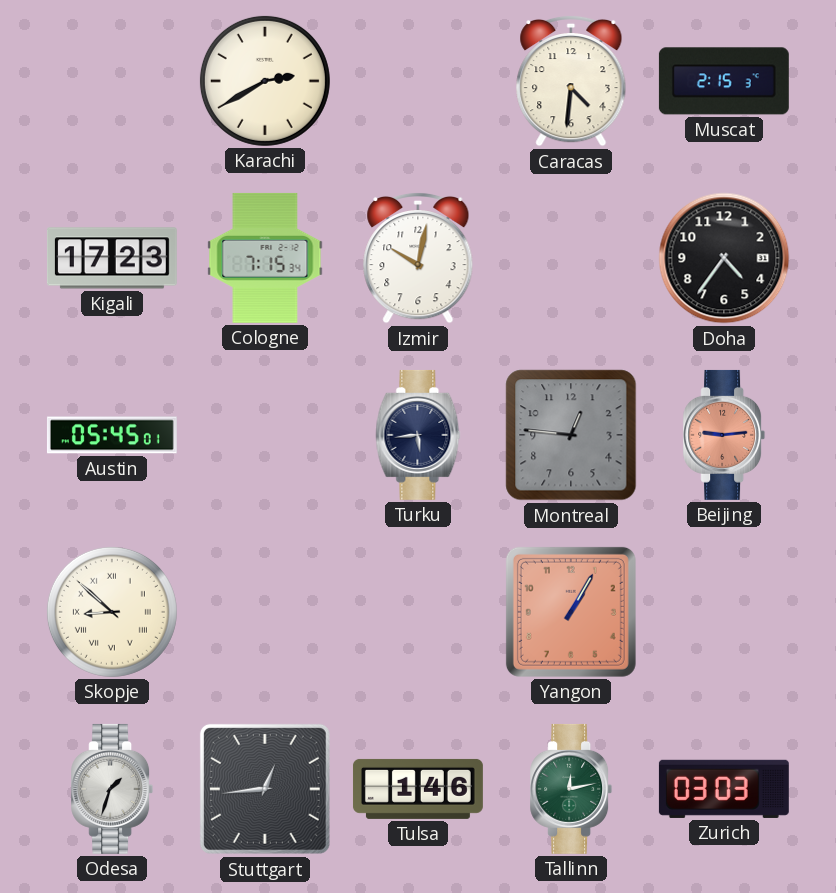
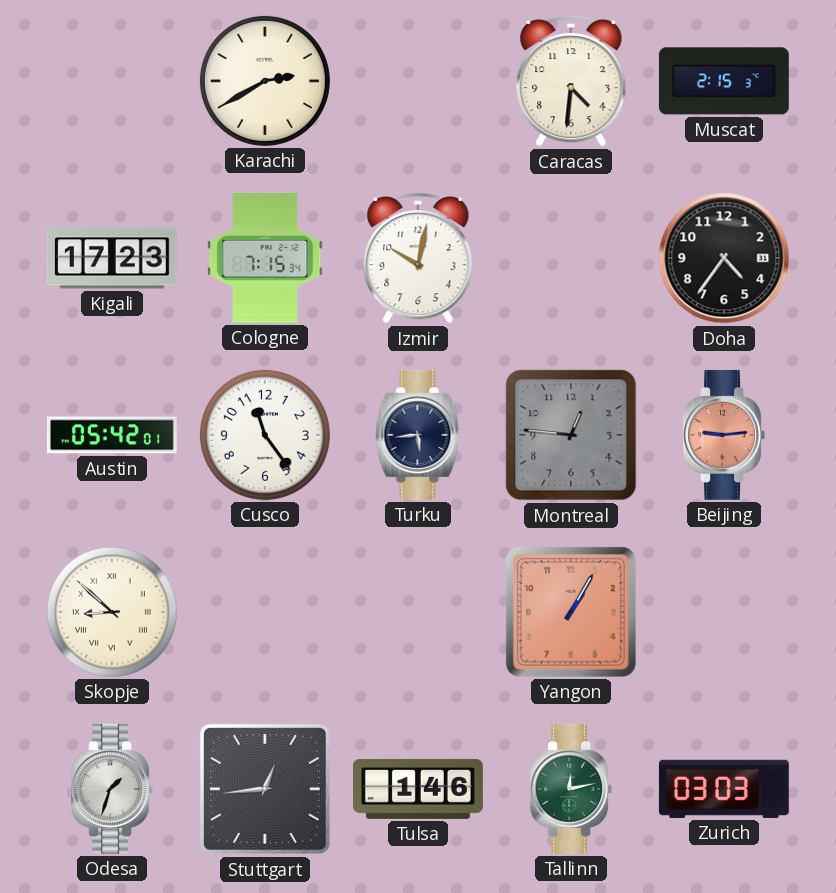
Austin: 05:45 -> 05:42 (112, 435)
Cusco: none -> 11:24 (265, 435)
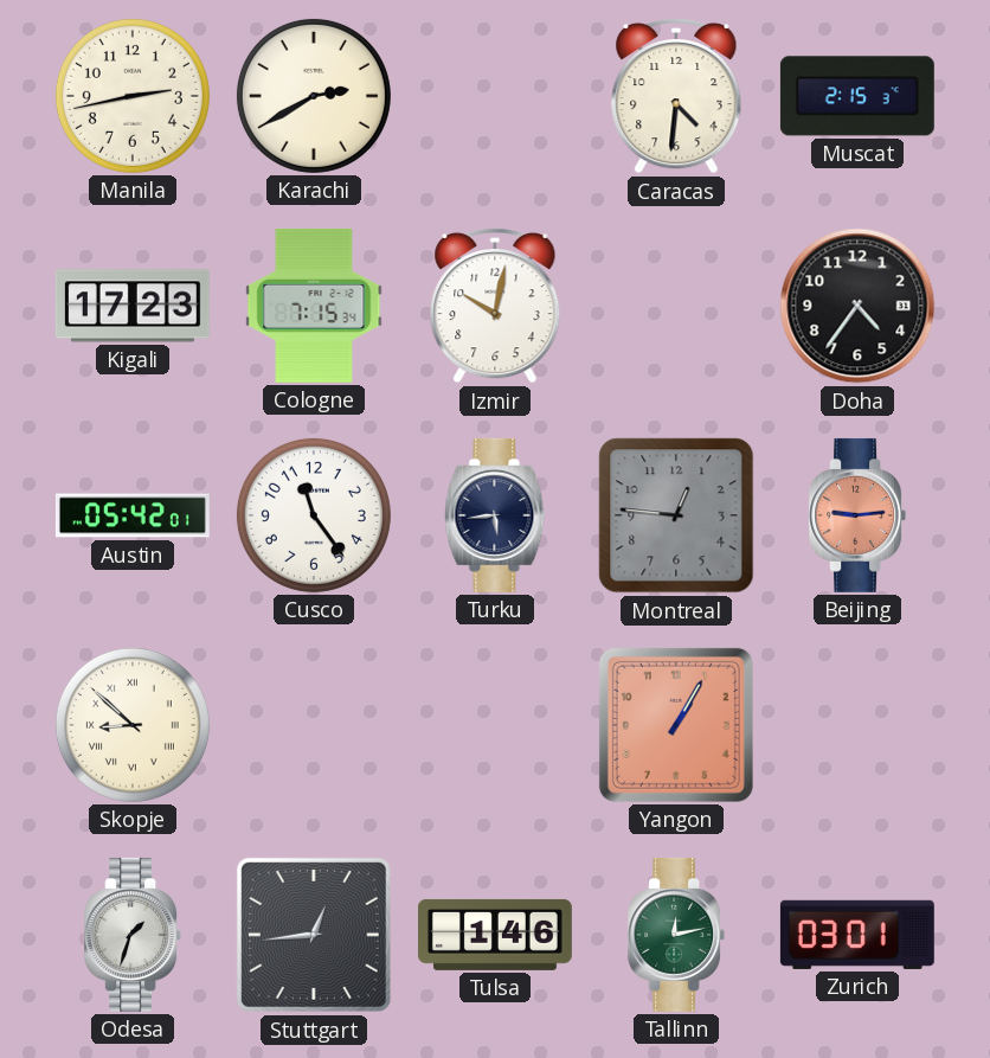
Manila: none -> 2:43 (133, 96)
Zurich: 03:03 -> 03:01 (857, 935)
